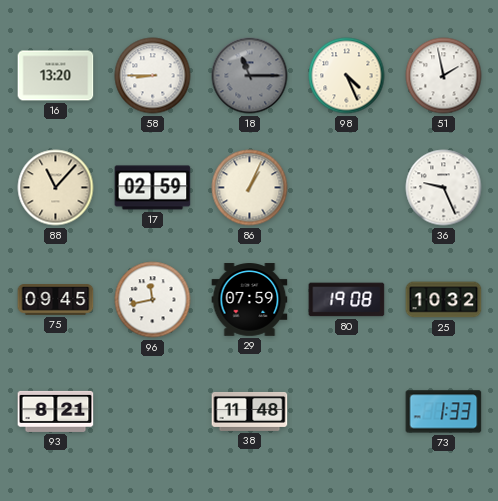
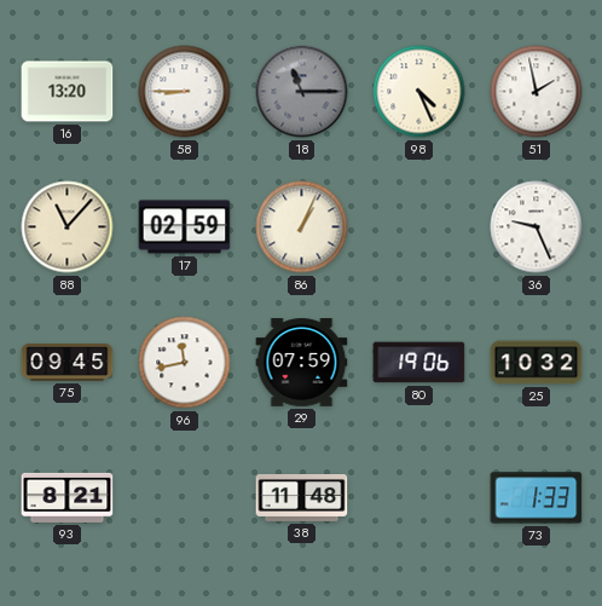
80: 19:08 -> 19:06 (419, 363)
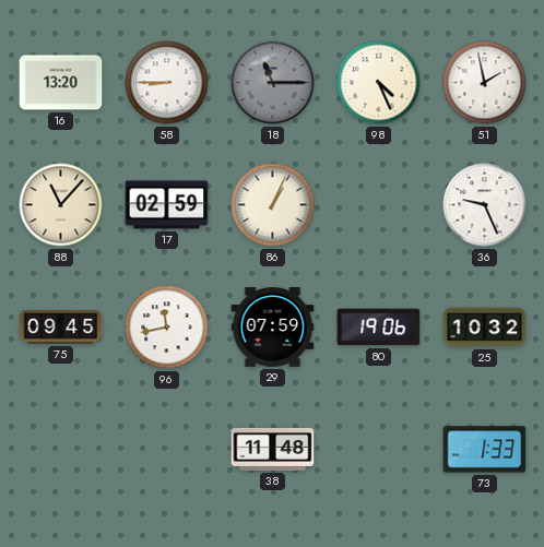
93: 8:21 -> none (68, 497)
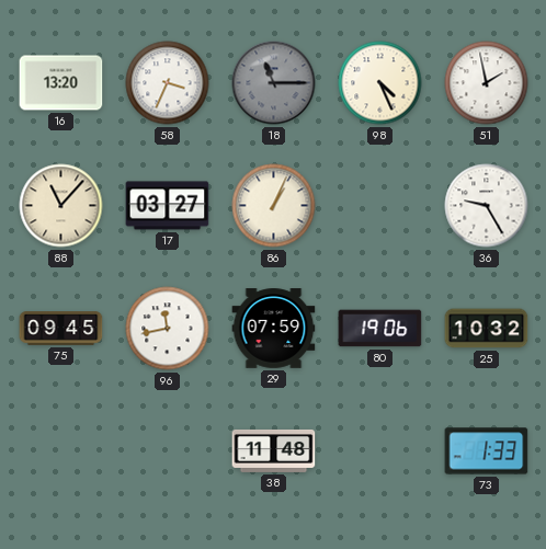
58: 8:45 -> 3:34 (168, 83)
17: 02:59 -> 03:27 (168, 206)
36: 9:26 -> 9:25 (487, 206)
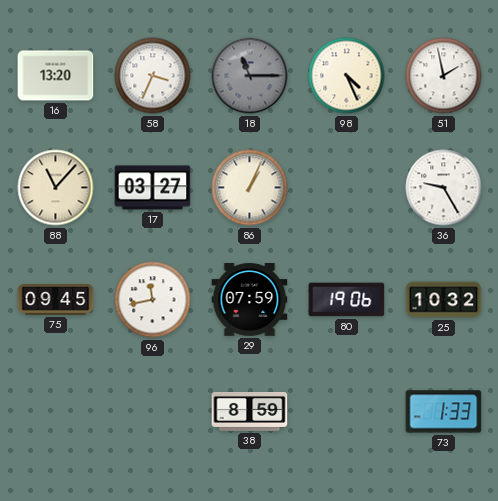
38: 11:48 -> 8:59 (250, 411)
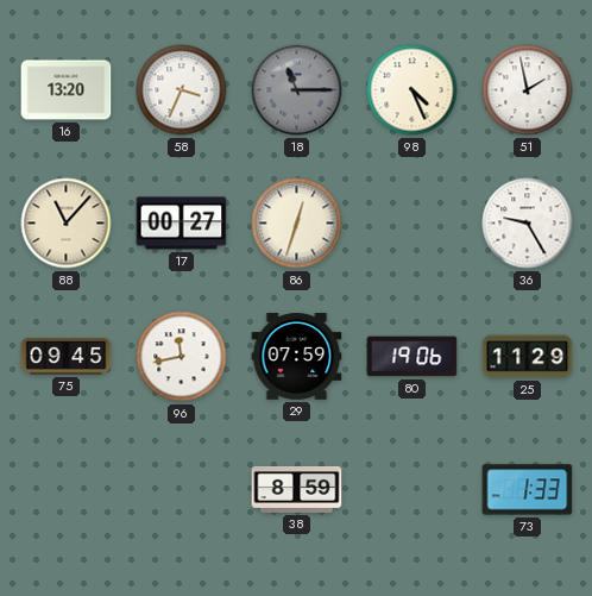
17: 03:27 -> 00:27 (182, 224)
86: 1:04 -> 12:33 (297, 224)
25: 10:32 -> 11:29 (528, 357)
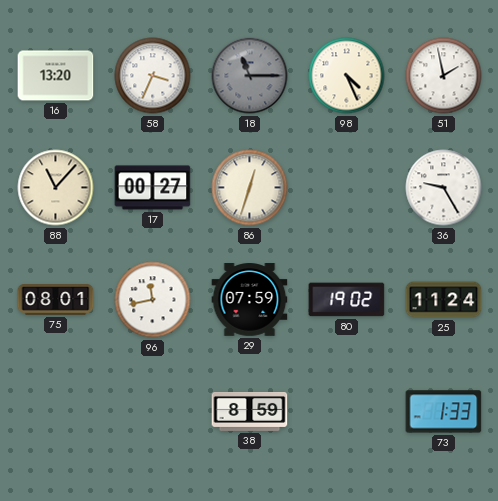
75: 09:45 -> 08:01 (56, 300)
80: 19:06 -> 19:02 (347, 300)
25: 11:29 -> 11:24 (444, 300)
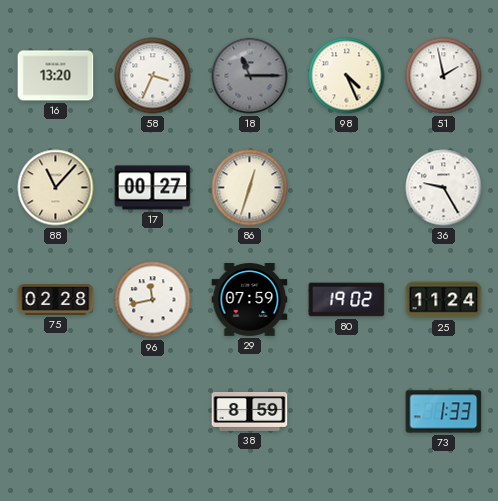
75: 08:01 -> 02:28 (56, 300)
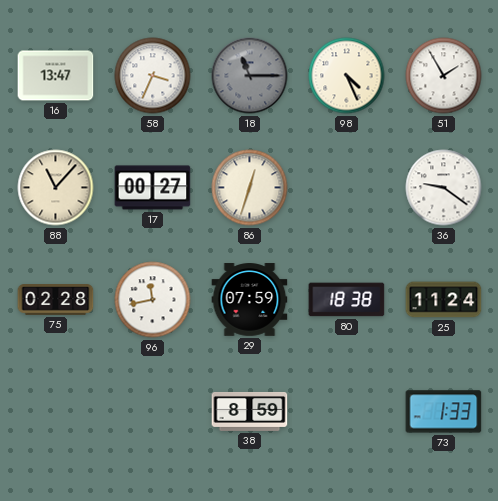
16: 13:20 -> 13:47 (56, 76)
51: 1:58 -> 1:55 (444, 76)
36: 9:25 -> 9:21 (444, 188)
80: 19:02 -> 18:38 (347, 300)
